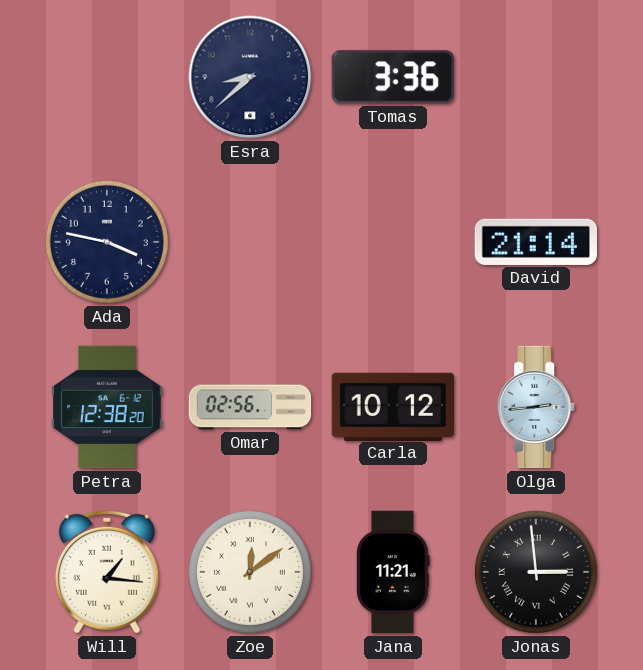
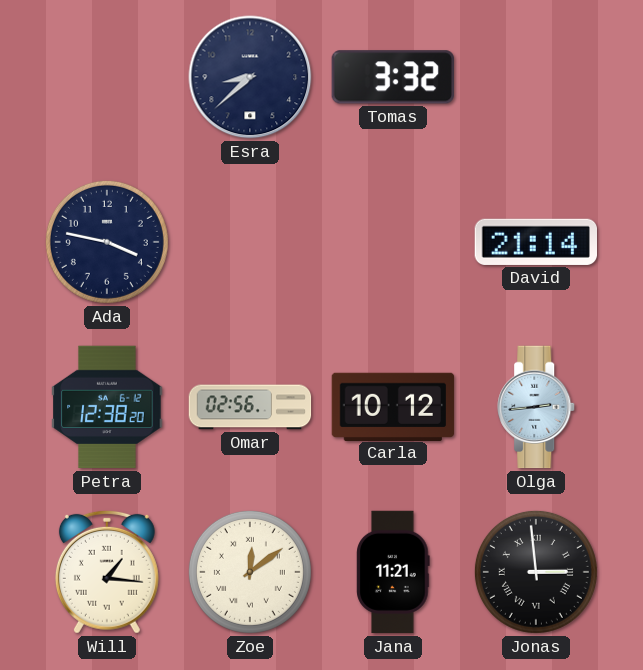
Tomas: 3:36 -> 3:32 (393, 77)
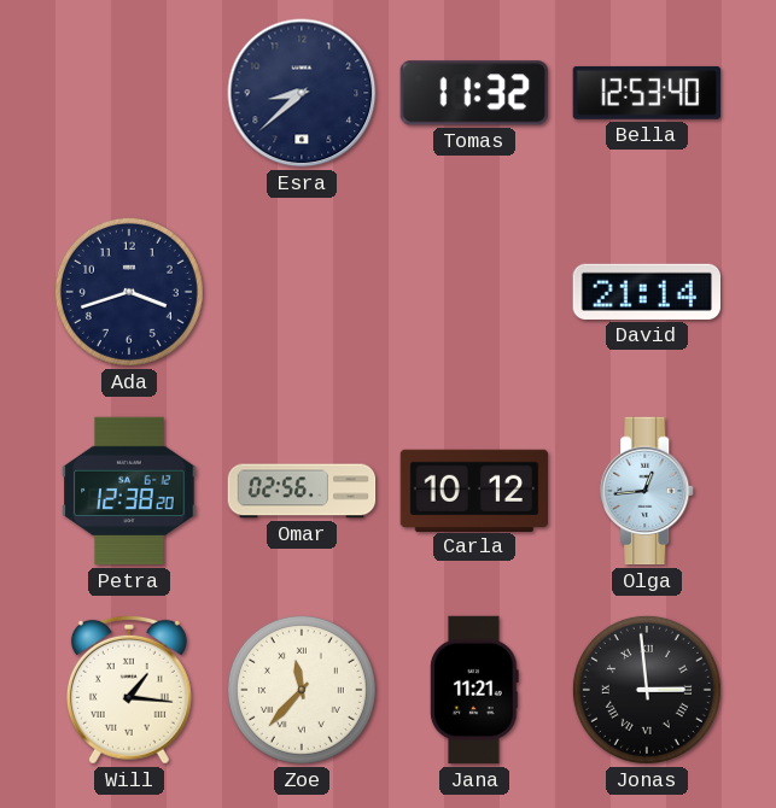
Tomas: 3:32 -> 11:32 (474, 93)
Bella: none -> 12:53 (646, 93)
Ada: 3:47 -> 3:42 (129, 292)
Olga: 2:44 -> 12:44 (648, 491)
Zoe: 12:09 -> 11:37 (302, 690)
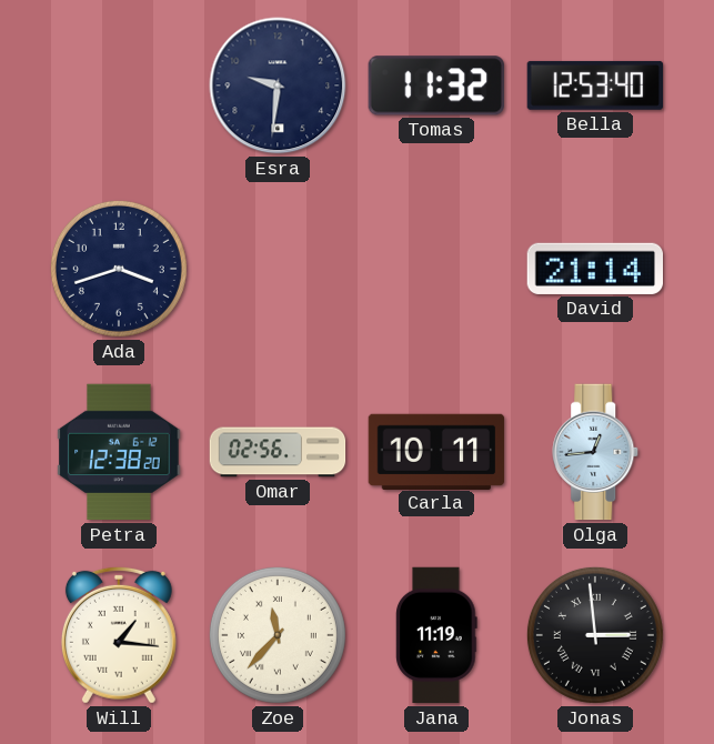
Esra: 8:38 -> 9:31 (278, 86)
Carla: 10:12 -> 10:11 (436, 451)
Jana: 11:21 -> 11:19 (436, 635)
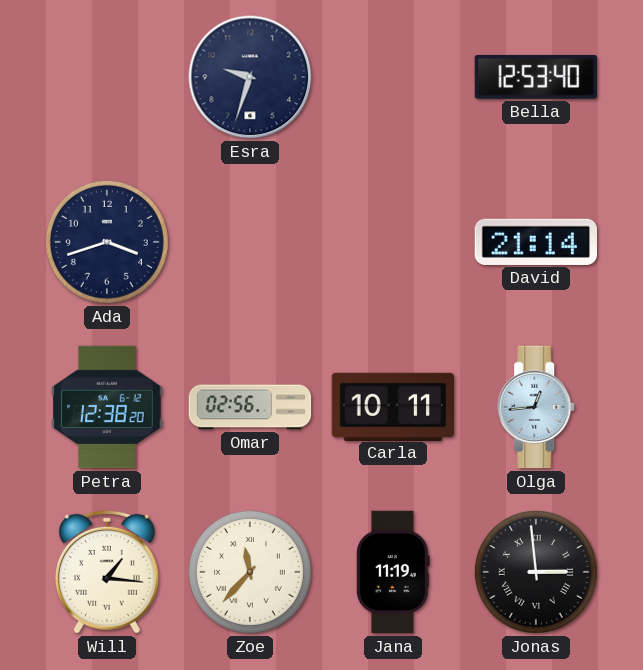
Esra: 9:31 -> 9:33 (250, 77)
Tomas: 11:32 -> none (436, 86)
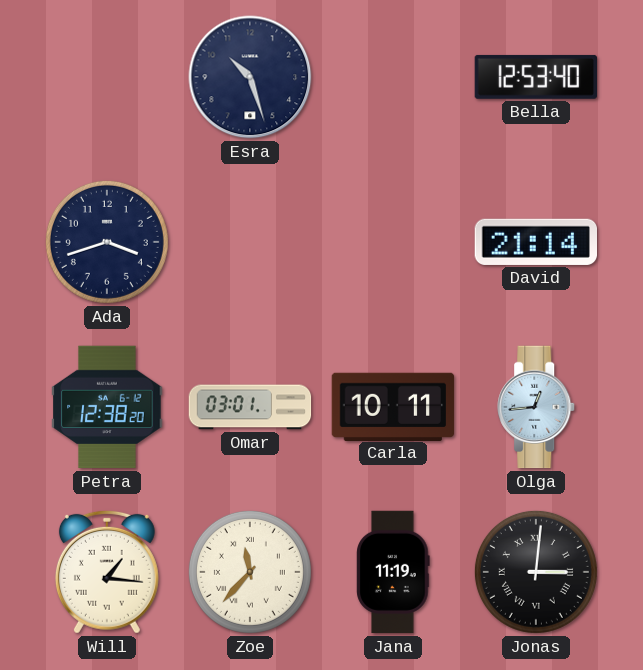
Esra: 9:33 -> 10:27 (250, 77)
Omar: 02:56 -> 03:01 (250, 407)
Jonas: 2:59 -> 3:01 (536, 572)
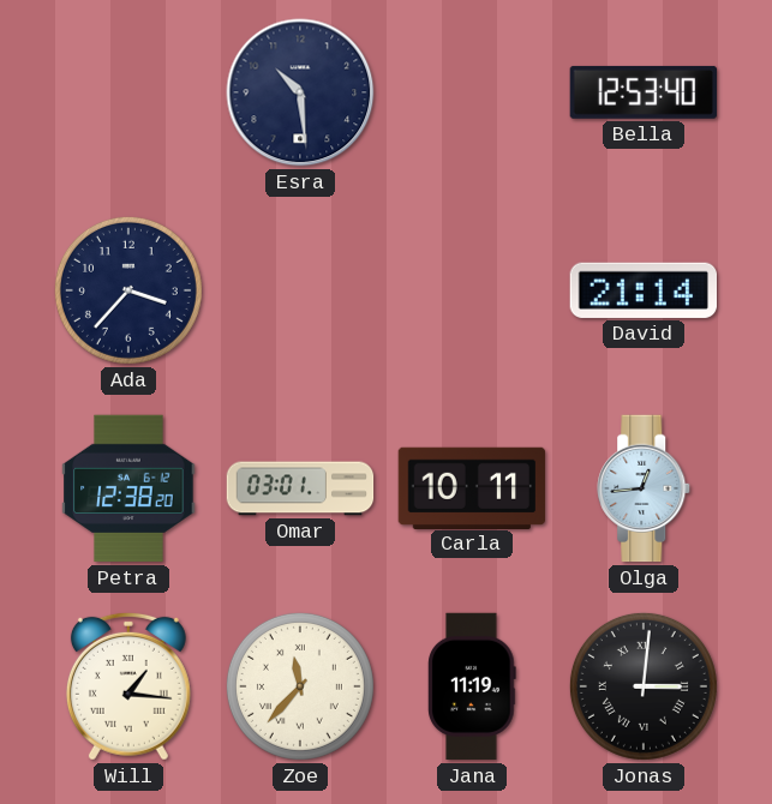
Esra: 10:27 -> 10:29 (300, 92)
Ada: 3:42 -> 3:37 (128, 290)
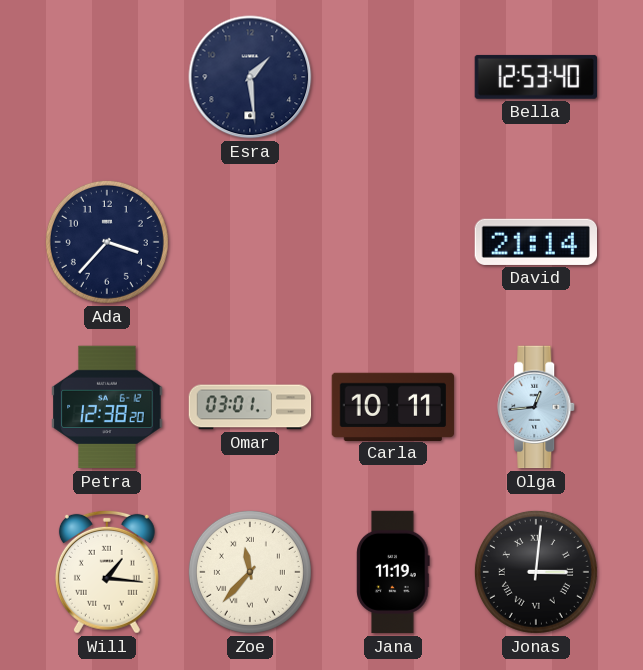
Esra: 10:29 -> 1:29 (250, 77)
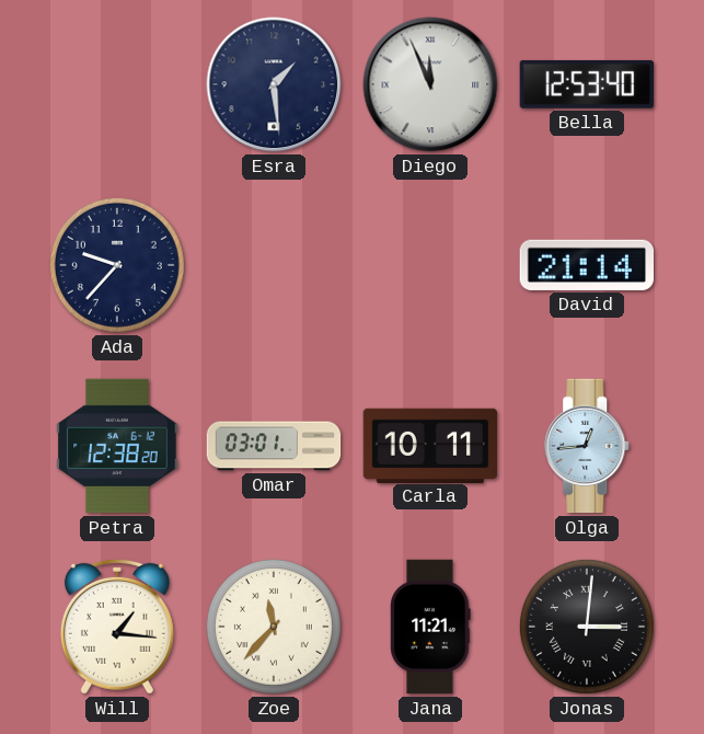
Diego: none -> 11:56 (430, 84)
Ada: 3:37 -> 9:37 (117, 265)
Jana: 11:19 -> 11:21 (430, 627)
